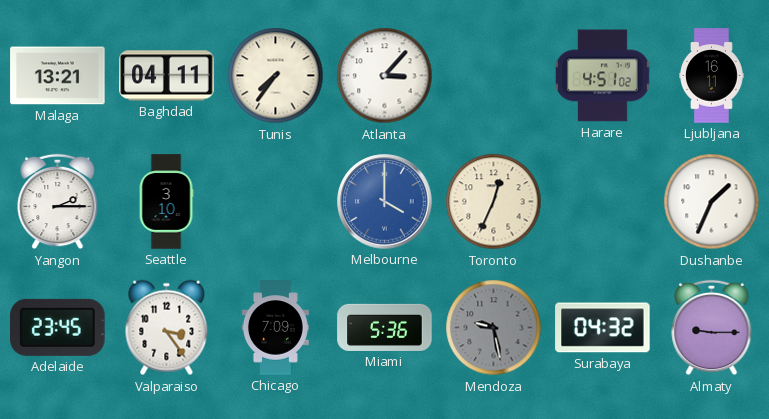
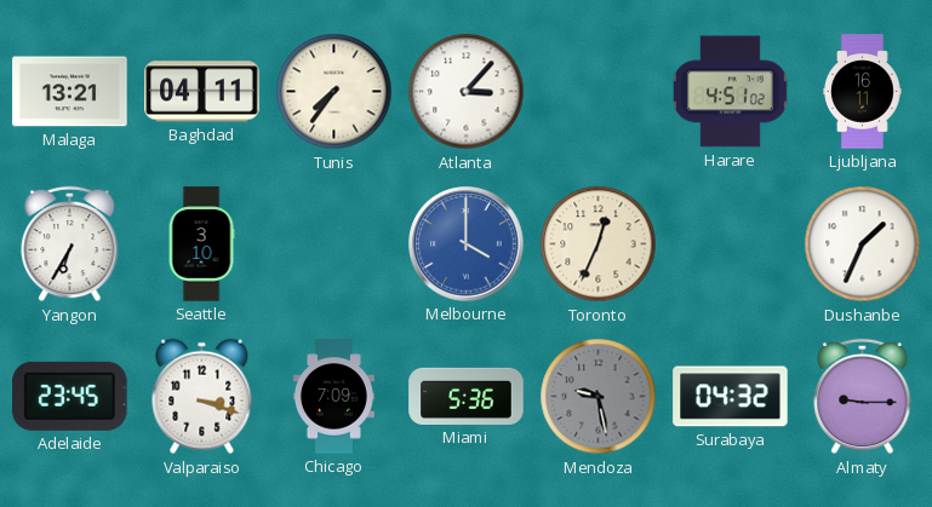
Yangon: 2:15 -> 6:35 (70, 244)
Valparaiso: 3:24 -> 3:18 (202, 397)
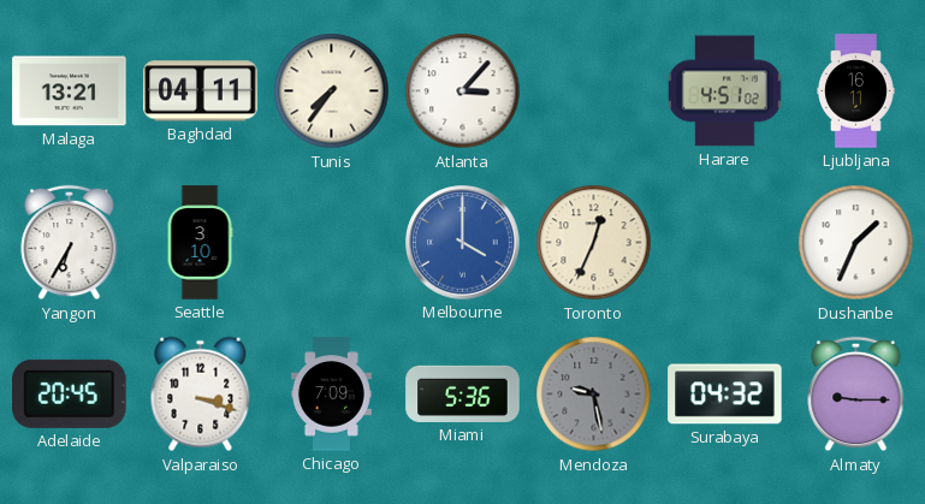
Adelaide: 23:45 -> 20:45 (70, 393)
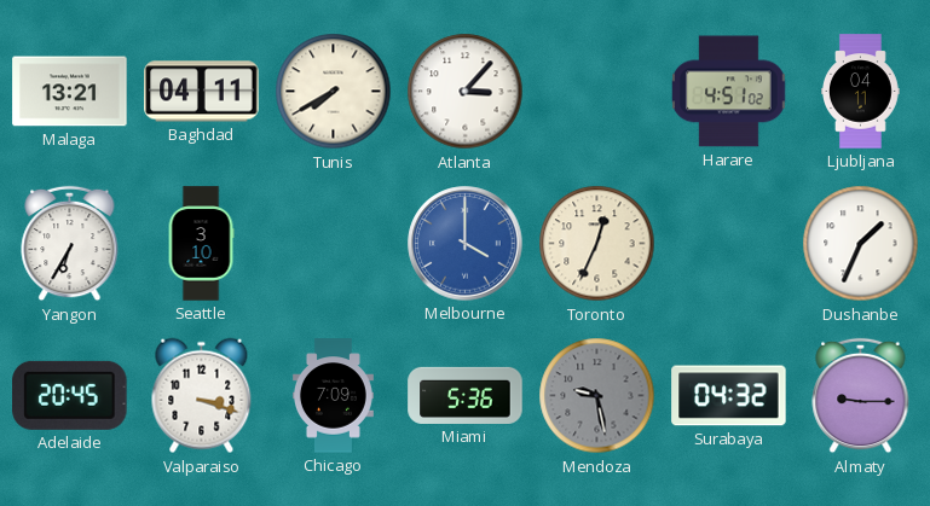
Tunis: 7:36 -> 7:40 (334, 92)
Ljubljana: 16:11 -> 04:11 (861, 92)
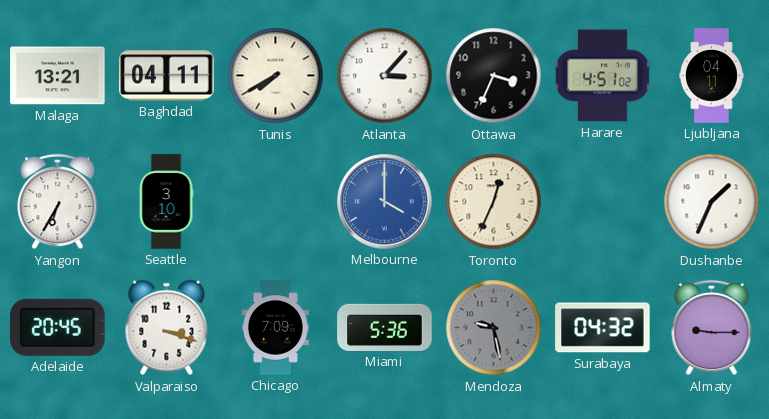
Ottawa: none -> 3:34 (494, 76)
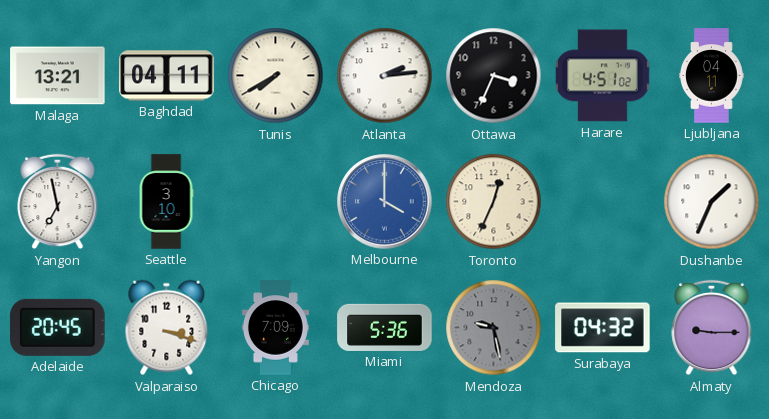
Atlanta: 3:07 -> 2:14 (385, 76)
Yangon: 6:35 -> 6:58 (58, 202)
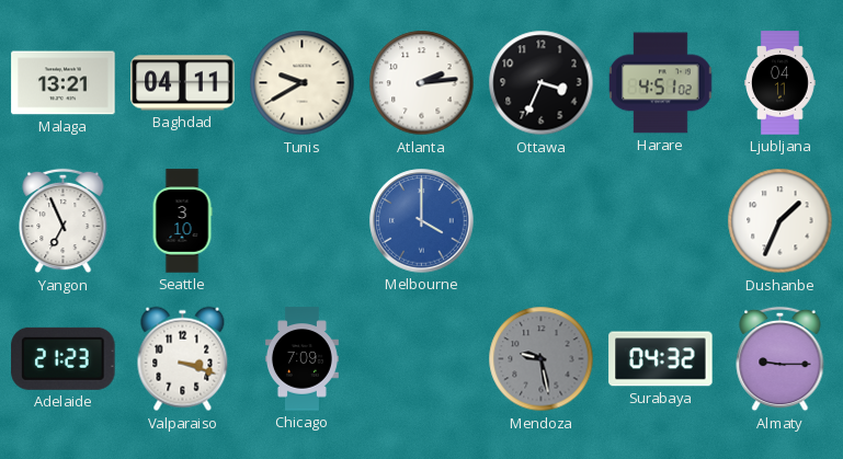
Tunis: 7:40 -> 9:40 (303, 83)
Yangon: 6:58 -> 6:56 (64, 221)
Toronto: 12:34 -> none (494, 202)
Adelaide: 20:45 -> 21:23 (64, 358)
Miami: 5:36 -> none (385, 327)
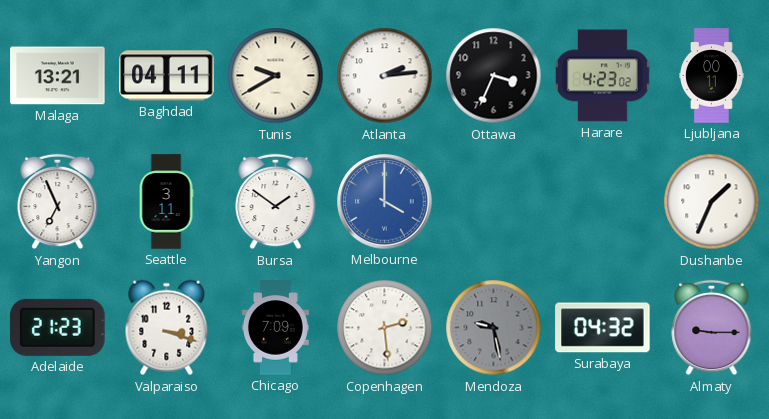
Harare: 4:51 -> 4:23 (603, 76)
Ljubljana: 04:11 -> 00:11 (712, 76)
Seattle: 3:10 -> 3:11 (166, 202)
Bursa: none -> 1:51 (276, 202)
Copenhagen: none -> 2:29 (385, 328)
